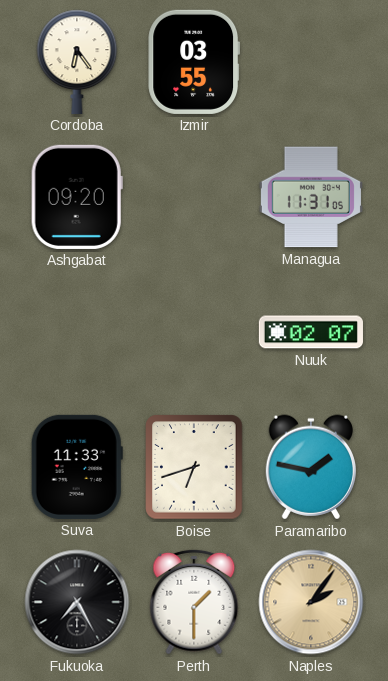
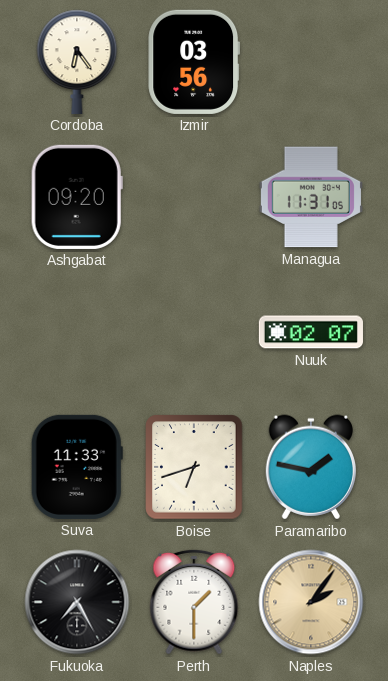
Izmir: 03:55 -> 03:56 (193, 62)
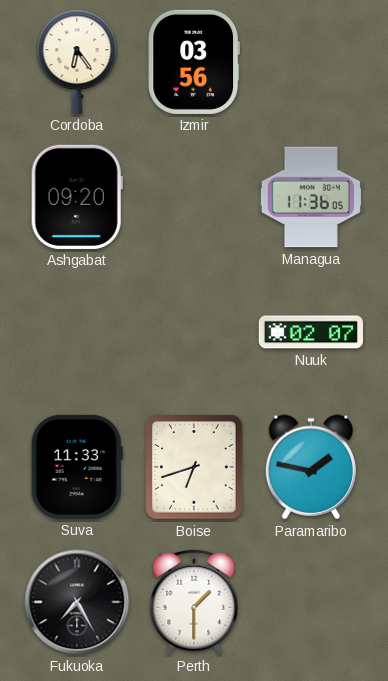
Managua: 11:31 -> 11:36 (311, 197)
Naples: 2:06 -> none (311, 602)
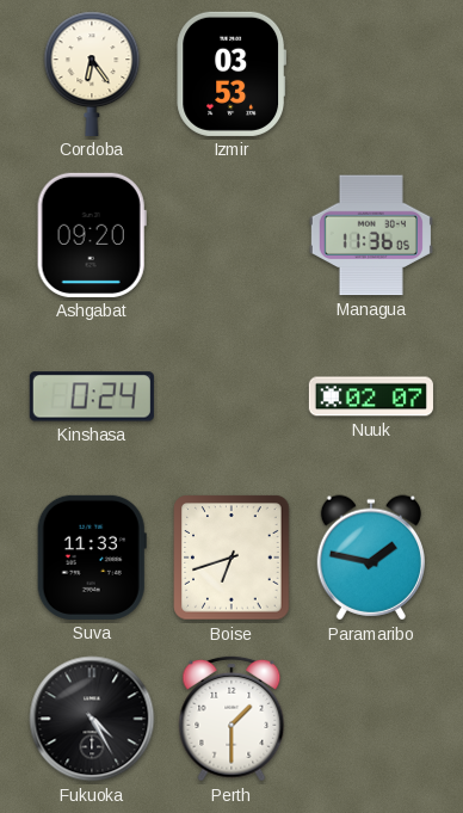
Izmir: 03:56 -> 03:53 (230, 74)
Kinshasa: none -> 0:24 (92, 396)
Fukuoka: 7:25 -> 4:25 (92, 719)
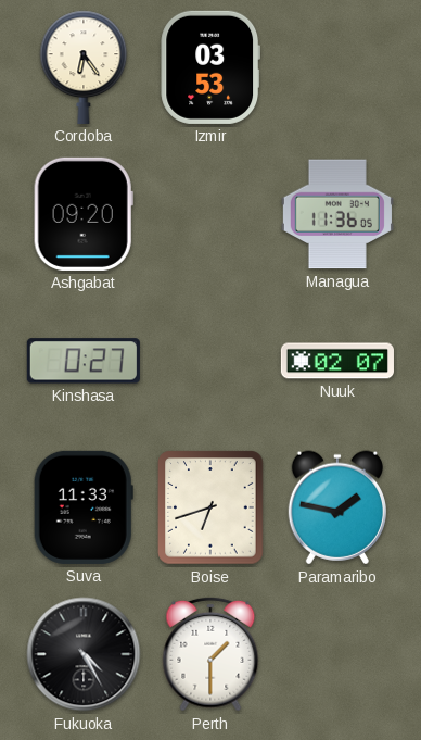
Kinshasa: 0:24 -> 0:27 (84, 361)
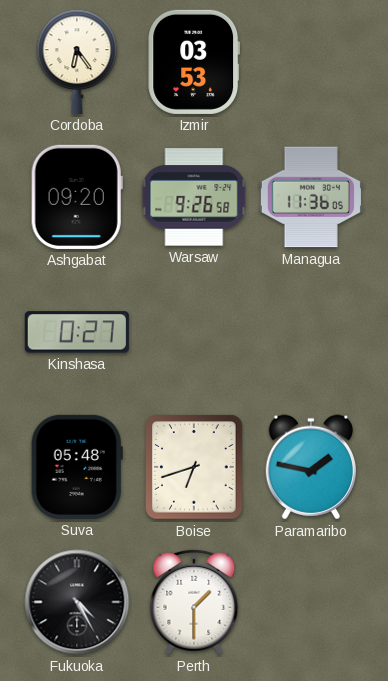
Warsaw: none -> 9:26 (194, 197)
Nuuk: 02:07 -> none (337, 361)
Suva: 11:33 -> 05:48 (77, 467)
